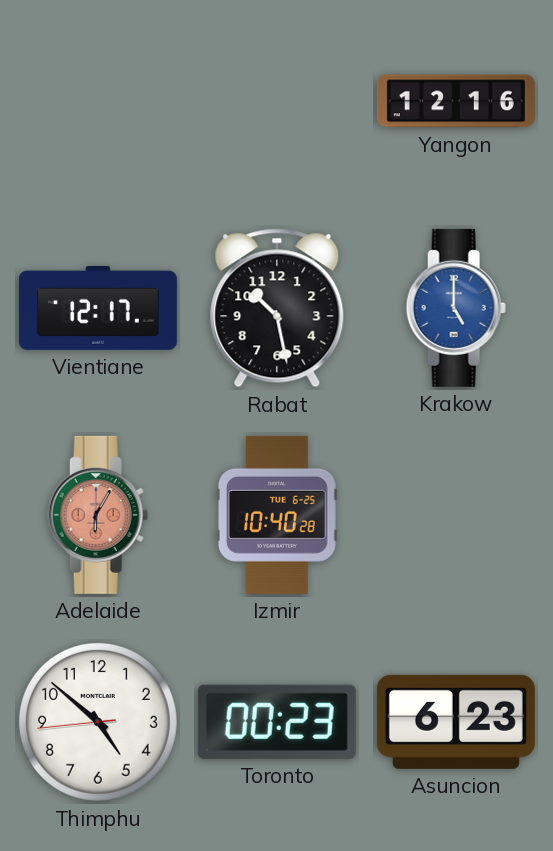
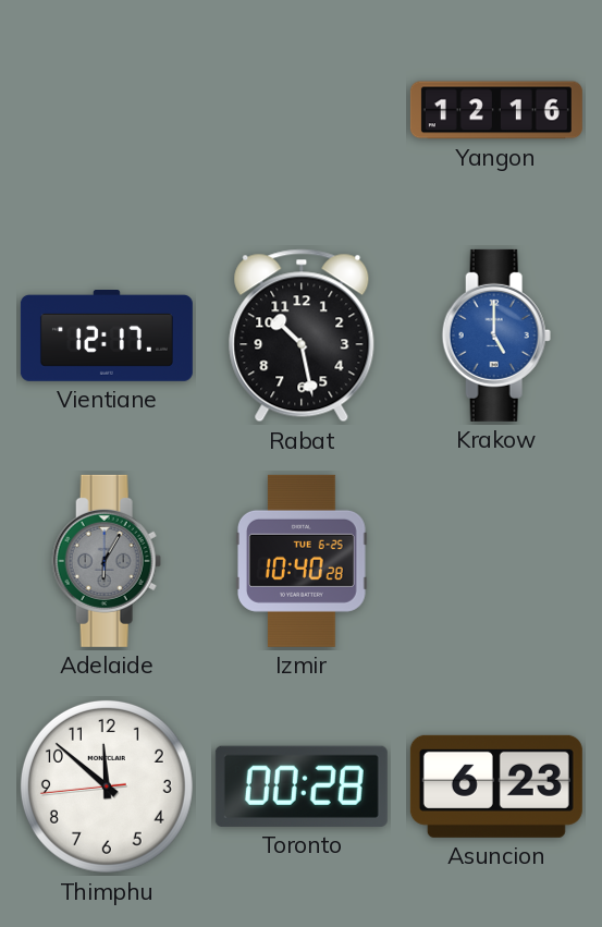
Adelaide dial: salmon -> grey (107, 561)
Thimphu: 4:51 -> 11:51 (107, 786)
Toronto: 00:23 -> 00:28 (302, 786)
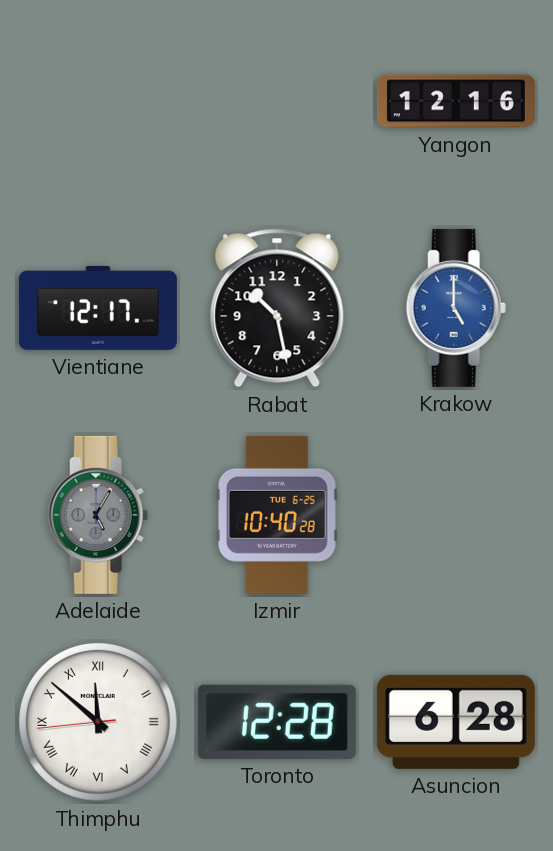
Adelaide: 6:05 -> 5:05 (98, 515)
Thimphu numerals: Arabic -> Roman (98, 722)
Toronto: 00:28 -> 12:28 (277, 722)
Asuncion: 6:23 -> 6:28 (456, 722)
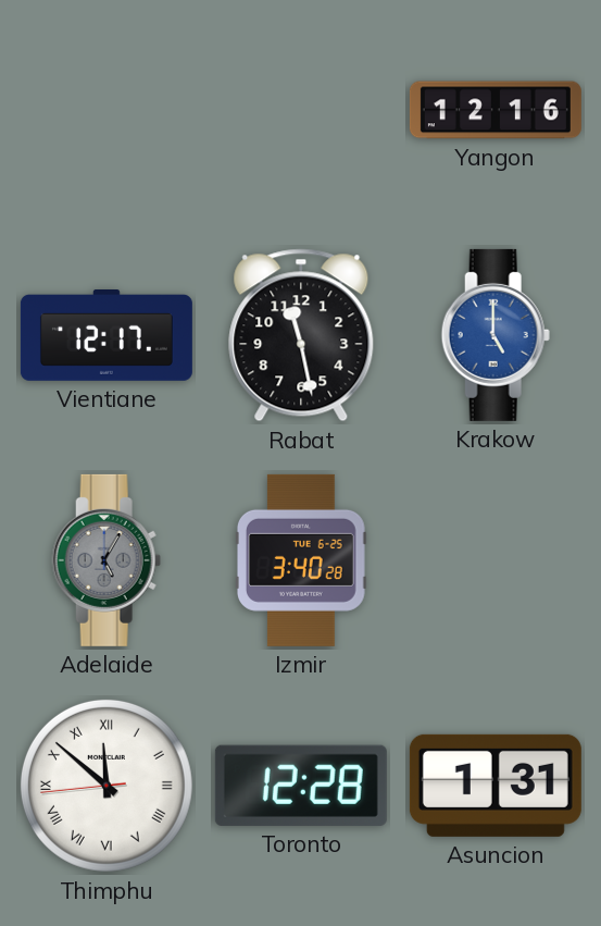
Rabat: 10:28 -> 11:28 (301, 335)
Izmir: 10:40 -> 3:40 (301, 560)
Asuncion: 6:28 -> 1:31 (496, 786)
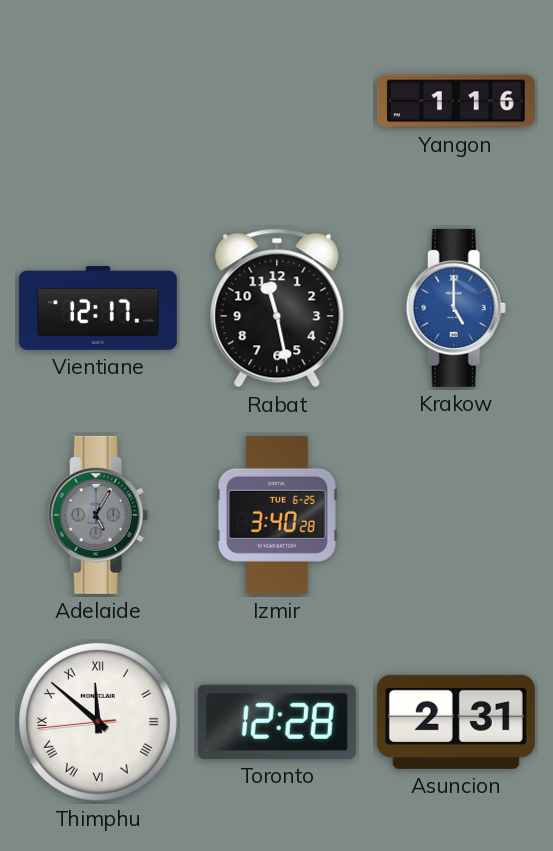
Yangon: 12:16 -> 1:16 (456, 101)
Asuncion: 1:31 -> 2:31 (456, 722)
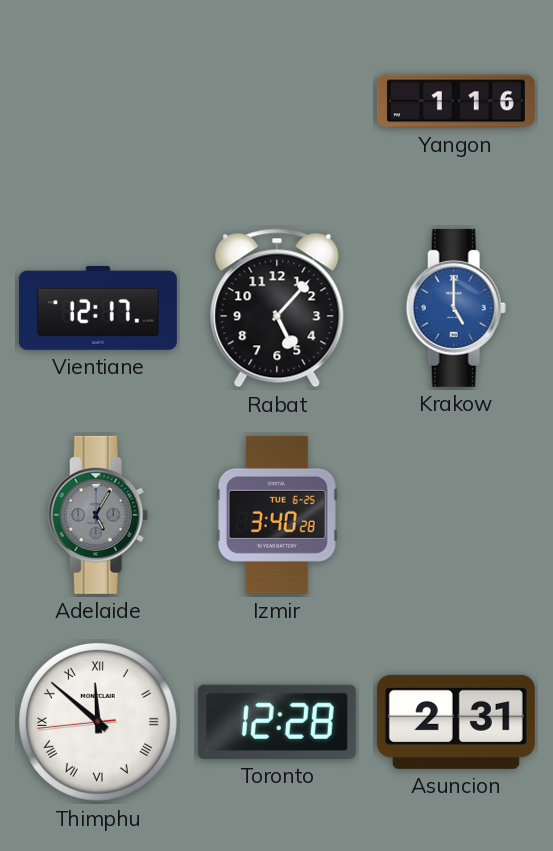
Rabat: 11:28 -> 5:07 (277, 308)
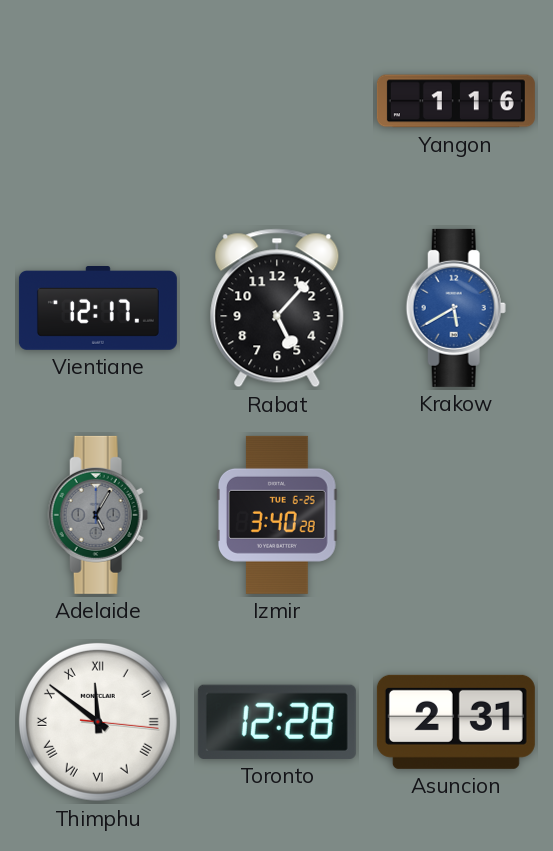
Krakow: 5:00 -> 5:40 (456, 308)
Thimphu: 11:51:44 -> 11:51:16 (98, 722)
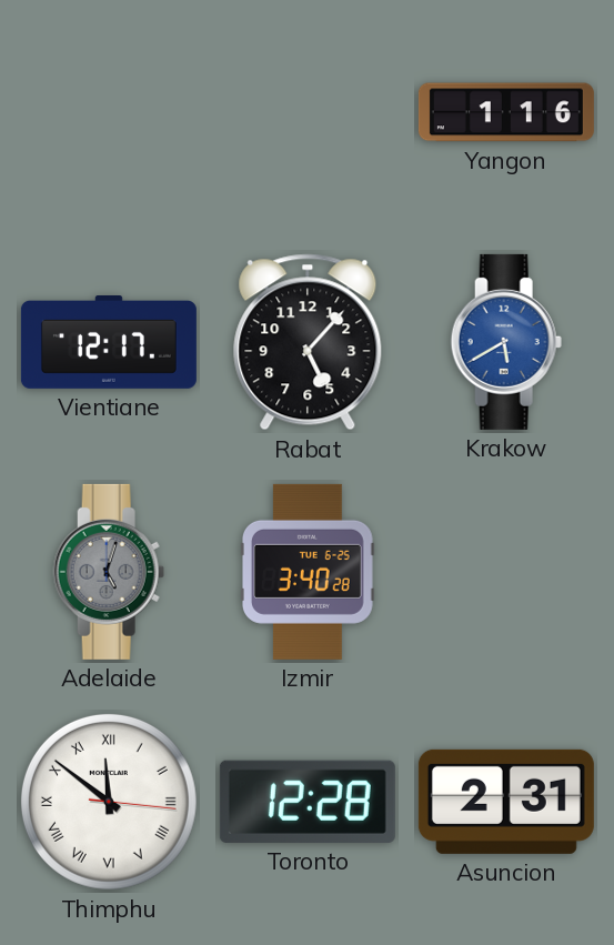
Adelaide: 5:05 -> 5:03 (109, 572)
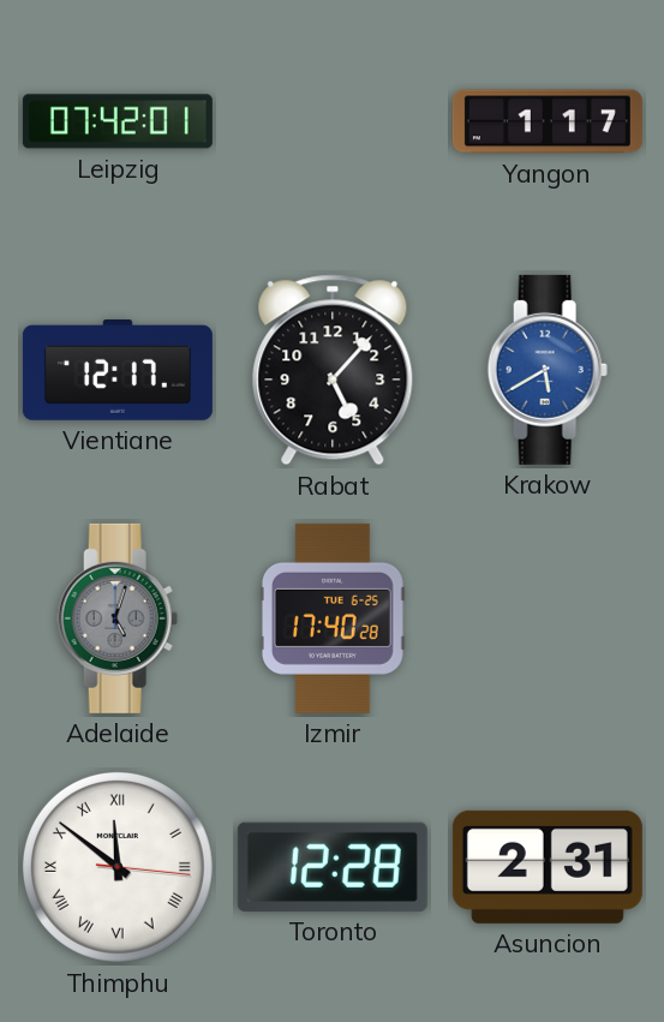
Leipzig: none -> 07:42 (118, 121)
Yangon: 1:16 -> 1:17 (548, 121)
Izmir: 3:40 -> 17:40 (333, 618)
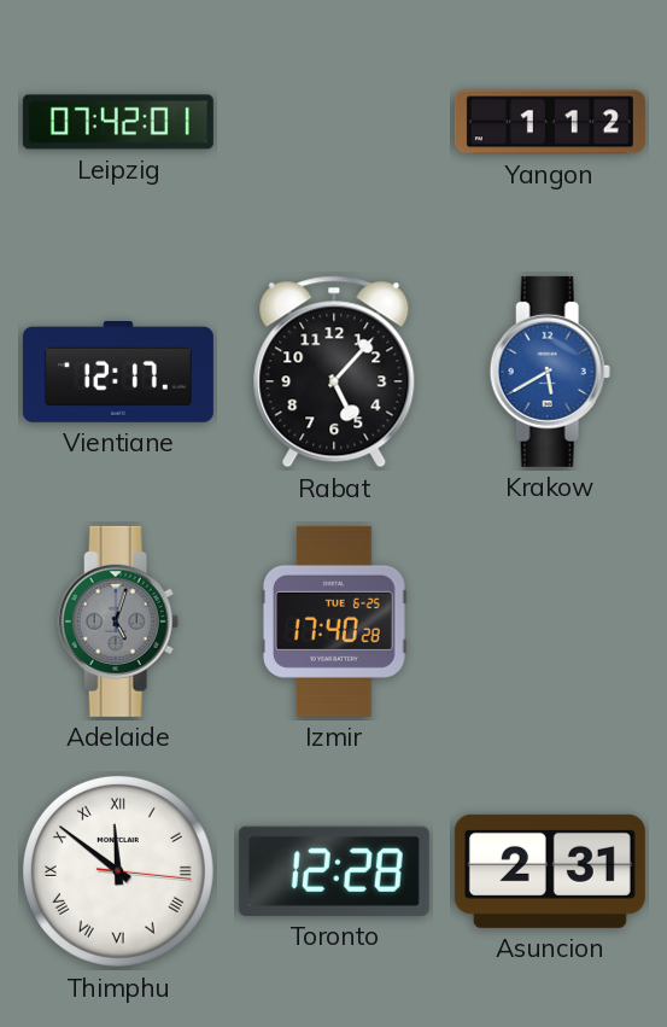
Yangon: 1:17 -> 1:12 (550, 122)
